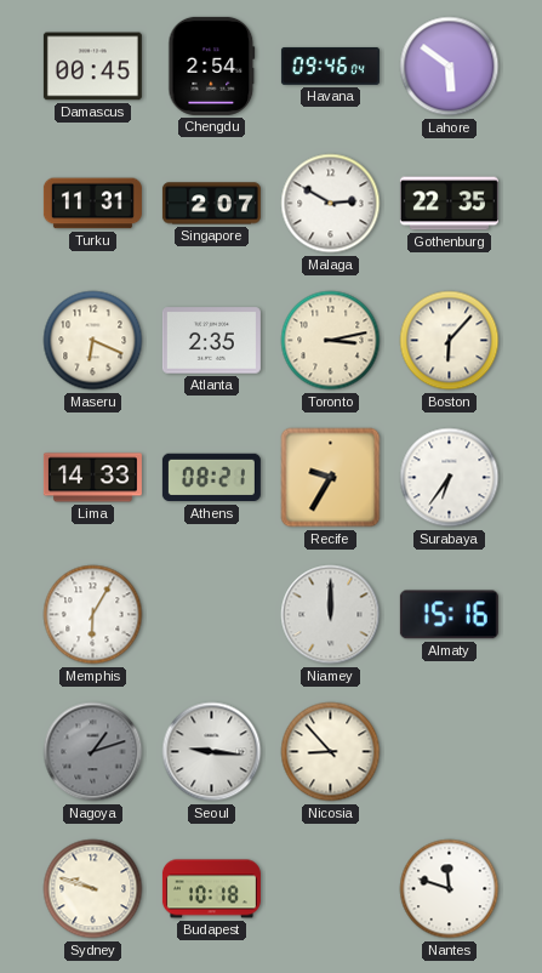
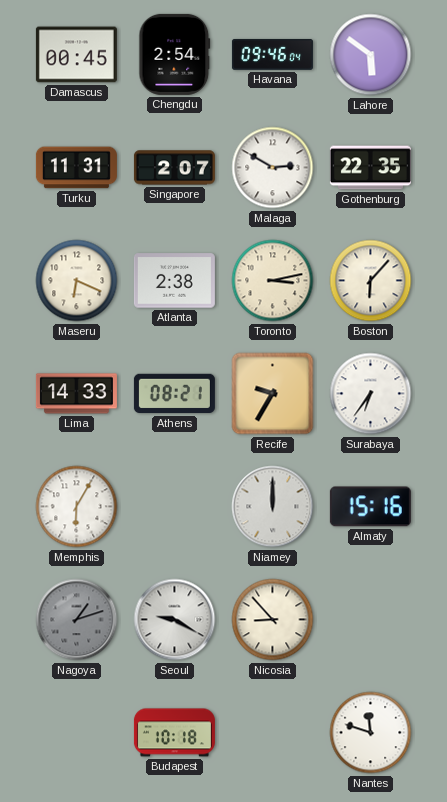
Atlanta: 2:35 -> 2:38 (174, 281)
Seoul: 9:16 -> 9:20 (175, 620)
Sydney: 9:48 -> none (93, 889)
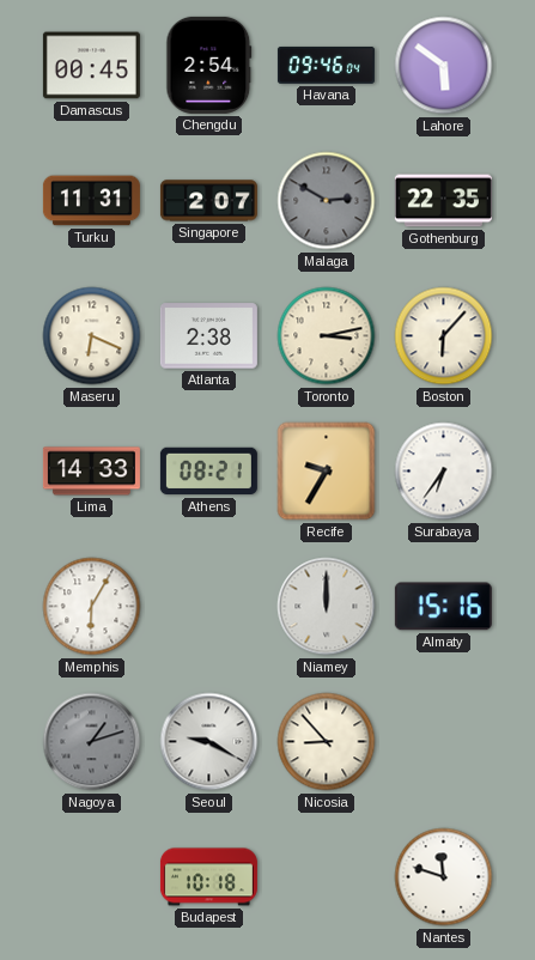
Malaga dial: white -> grey (327, 201)
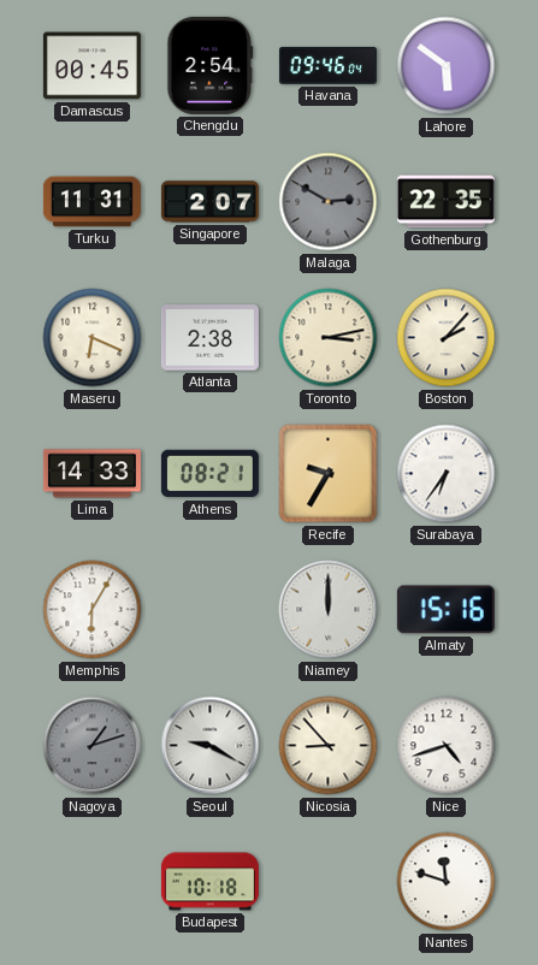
Boston: 6:07 -> 2:07 (447, 338)
Nice: none -> 4:42 (447, 746)
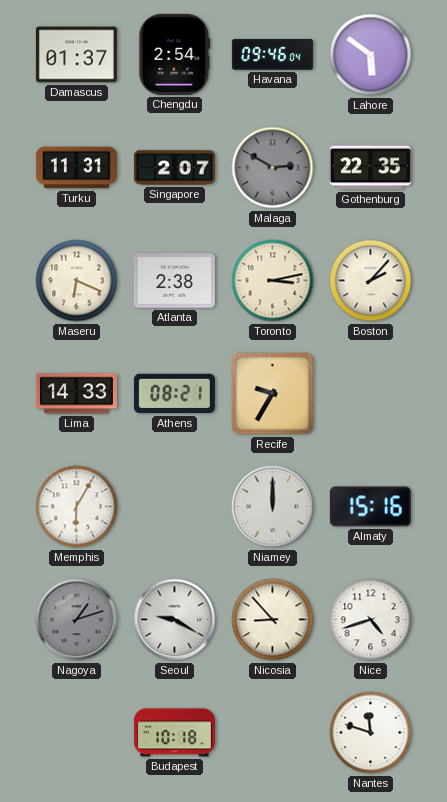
Damascus: 00:45 -> 01:37 (76, 55)
Surabaya: 6:36 -> none (447, 474)
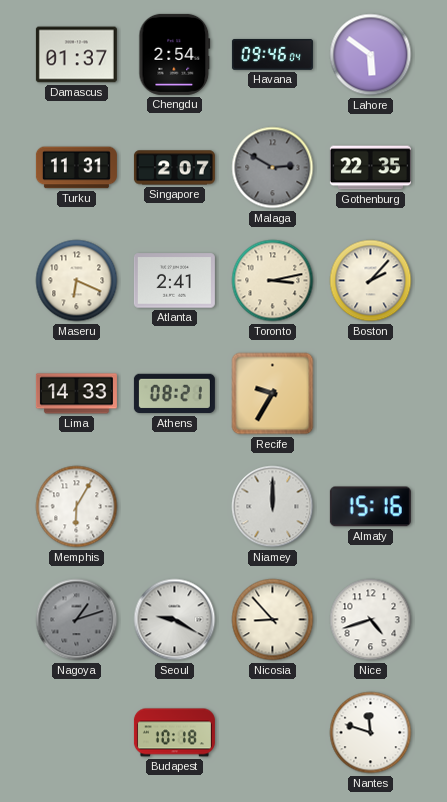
Atlanta: 2:38 -> 2:41 (174, 281)
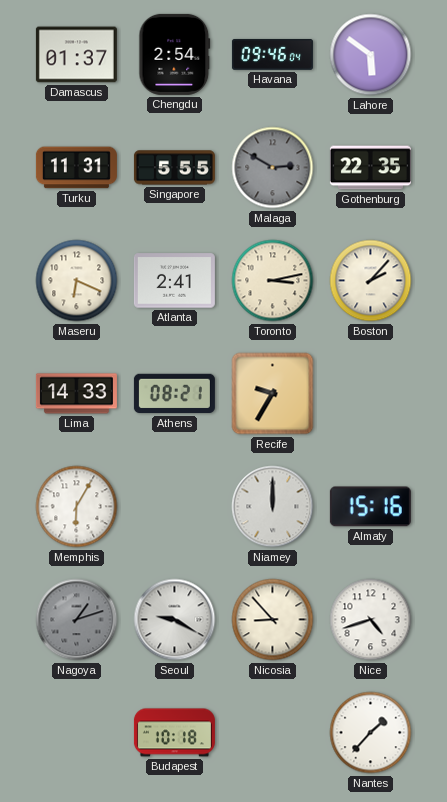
Singapore: 2:07 -> 5:55 (174, 168)
Nantes: 11:48 -> 1:37 (371, 733)
